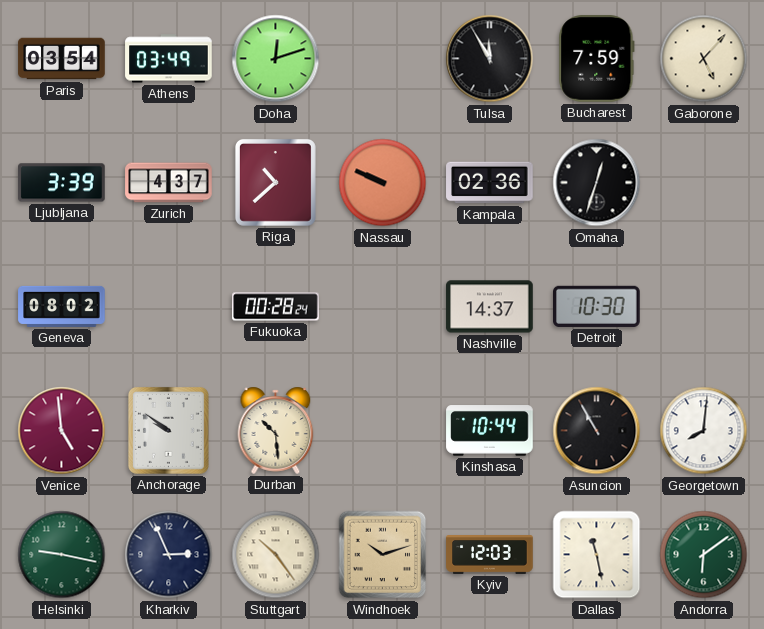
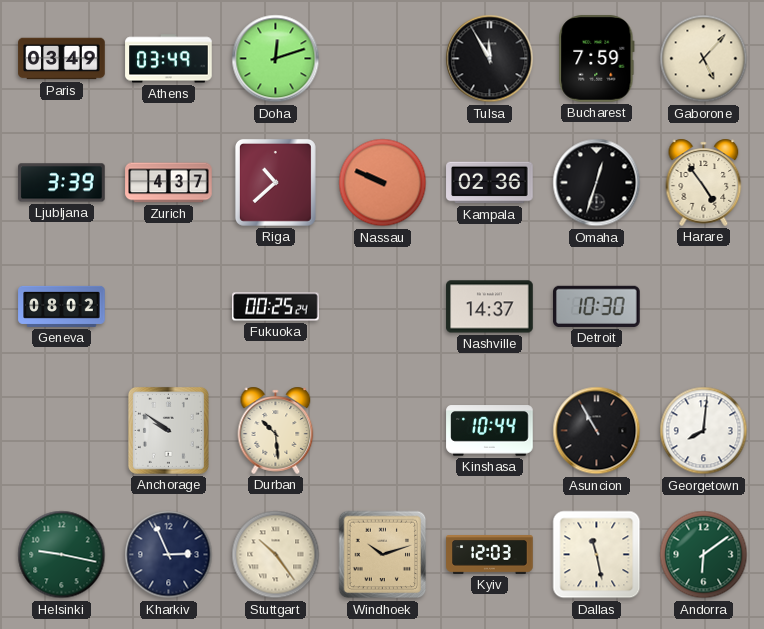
Paris: 03:54 -> 03:49 (62, 59)
Harare: none -> 4:54 (704, 182)
Fukuoka: 00:28 -> 00:25 (276, 307)
Venice: 4:59 -> none (62, 431)
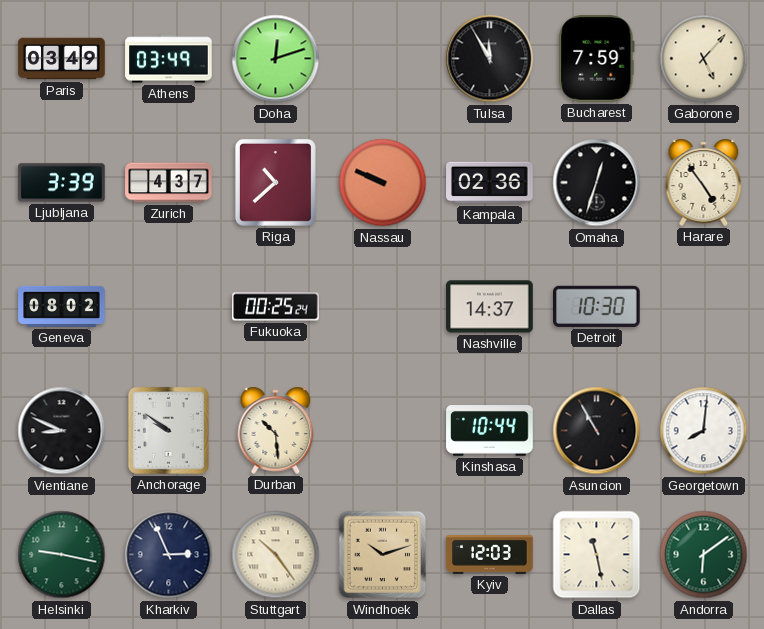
Vientiane: none -> 8:49 (62, 431)
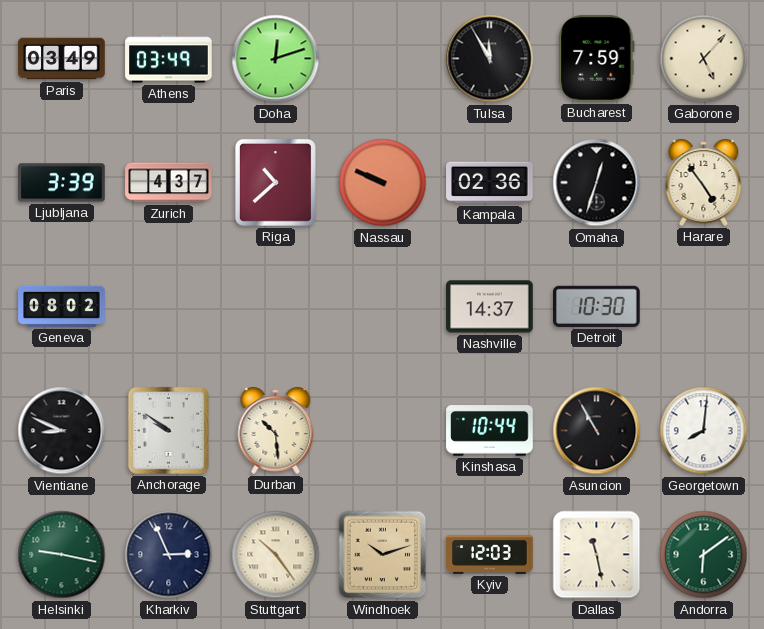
Fukuoka: 00:25 -> none (276, 307)
